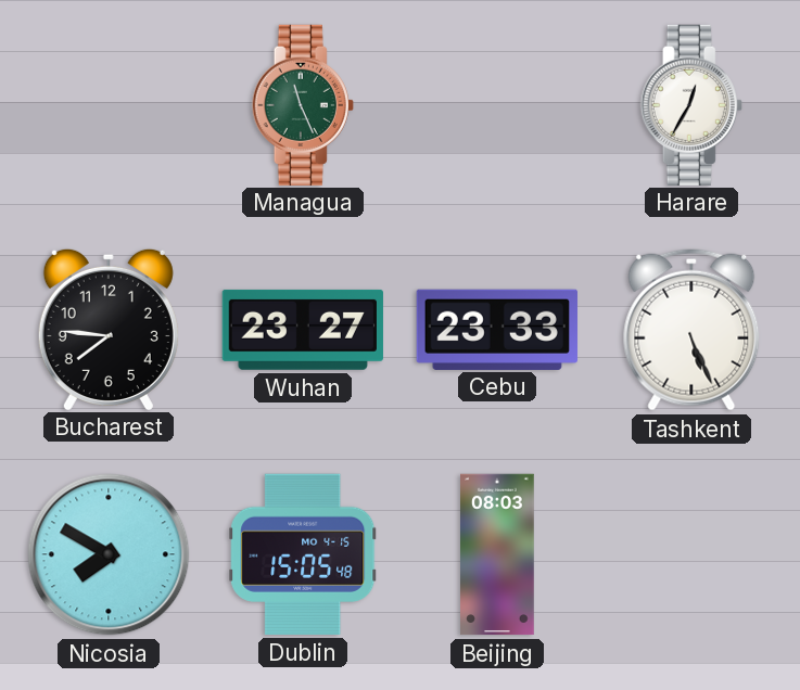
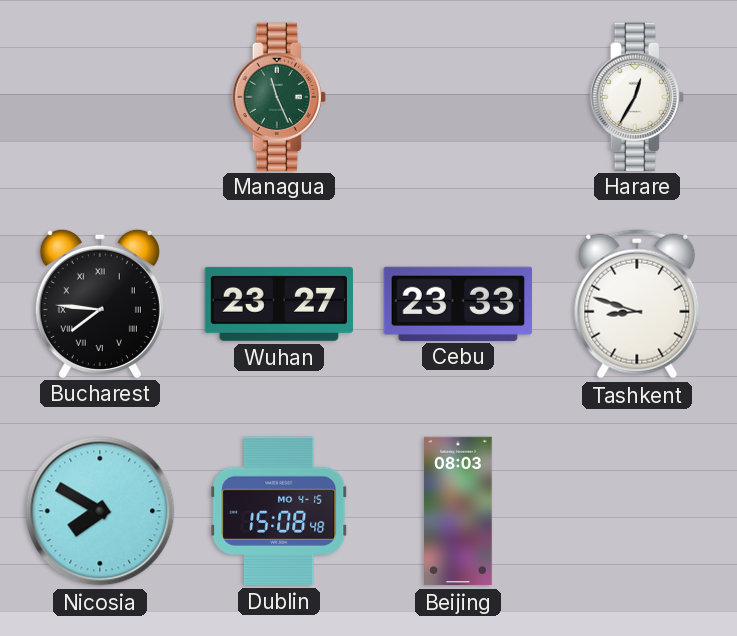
Bucharest numerals: Arabic -> Roman (100, 303)
Tashkent: 5:26 -> 8:48 (637, 304)
Dublin: 15:05 -> 15:08 (279, 511)
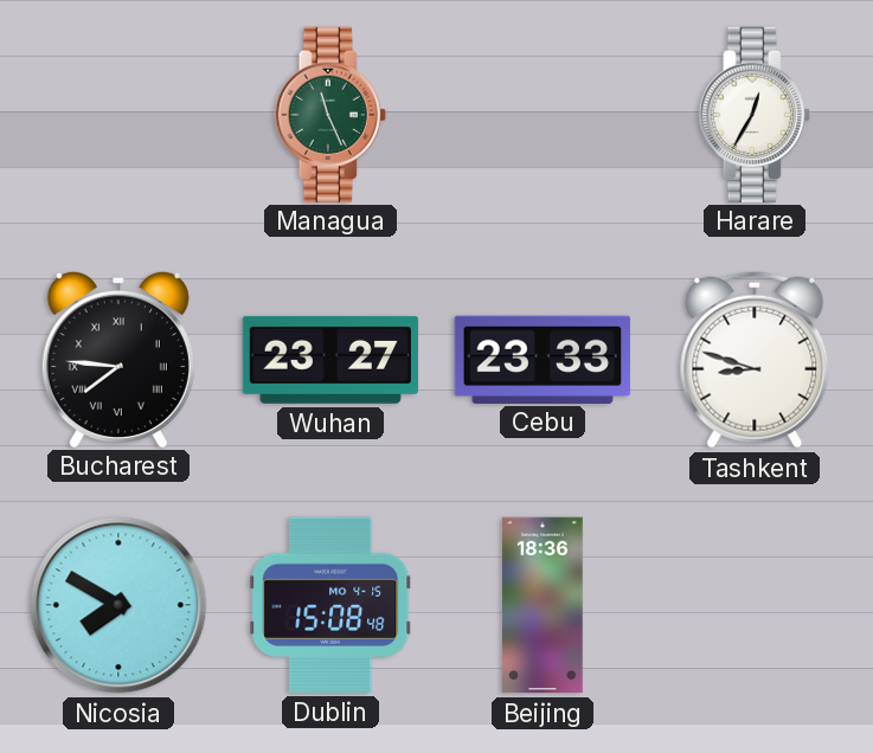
Beijing: 08:03 -> 18:36 (543, 605)
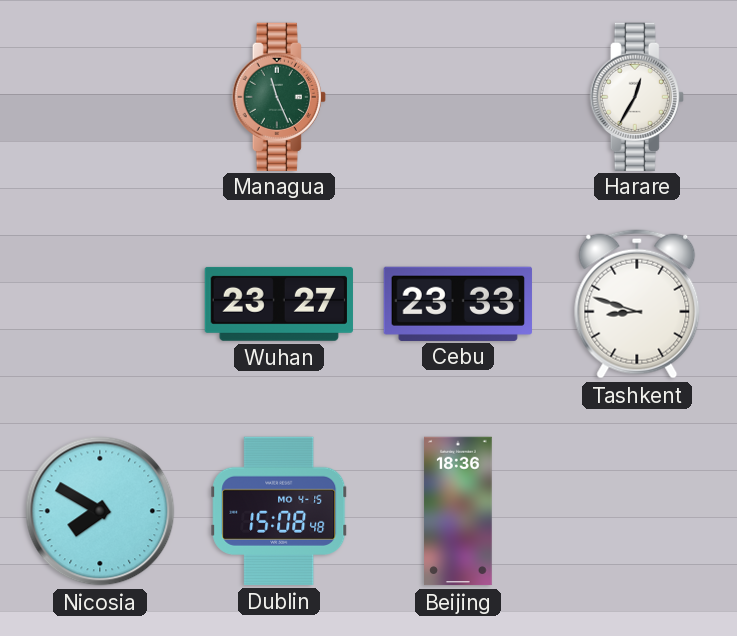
Bucharest: 7:46 -> none (118, 359)
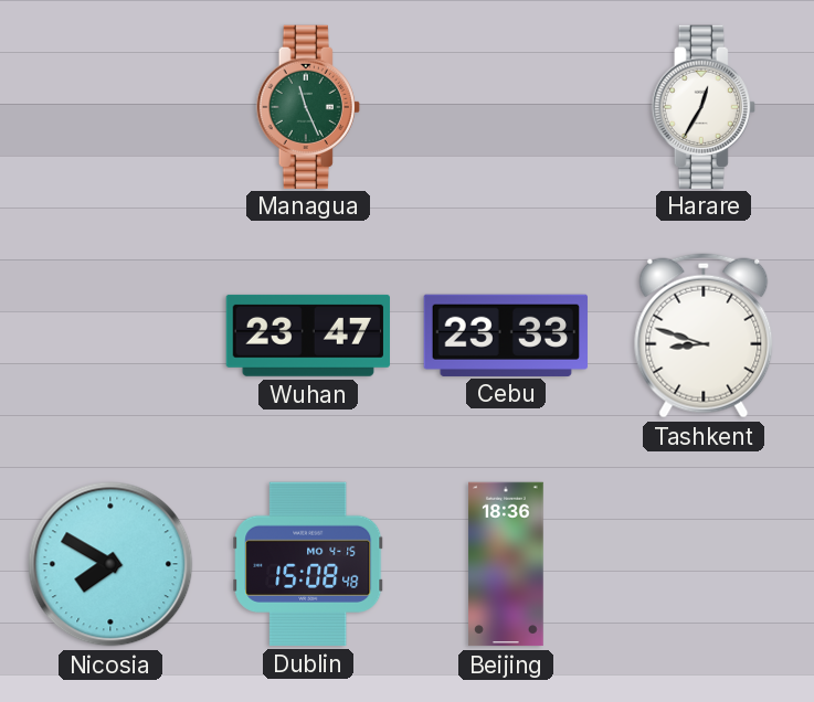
Wuhan: 23:27 -> 23:47 (308, 336)
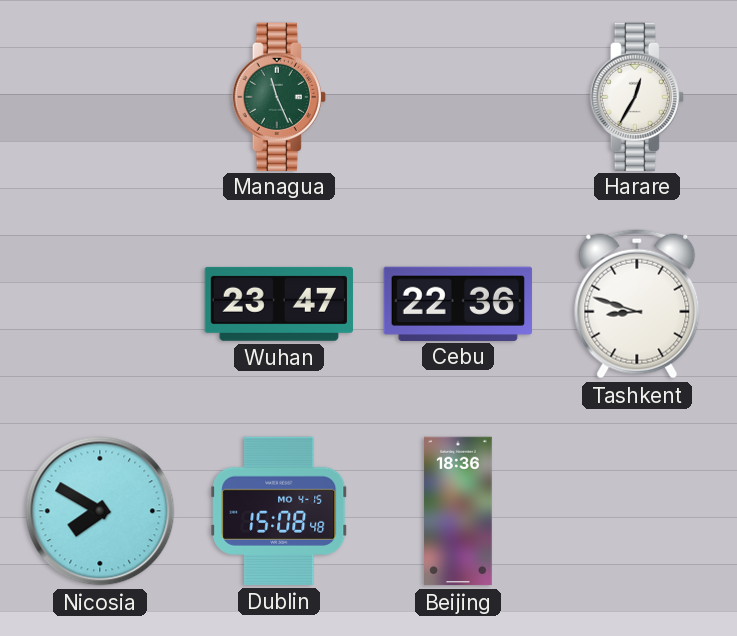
Cebu: 23:33 -> 22:36 (458, 303)
